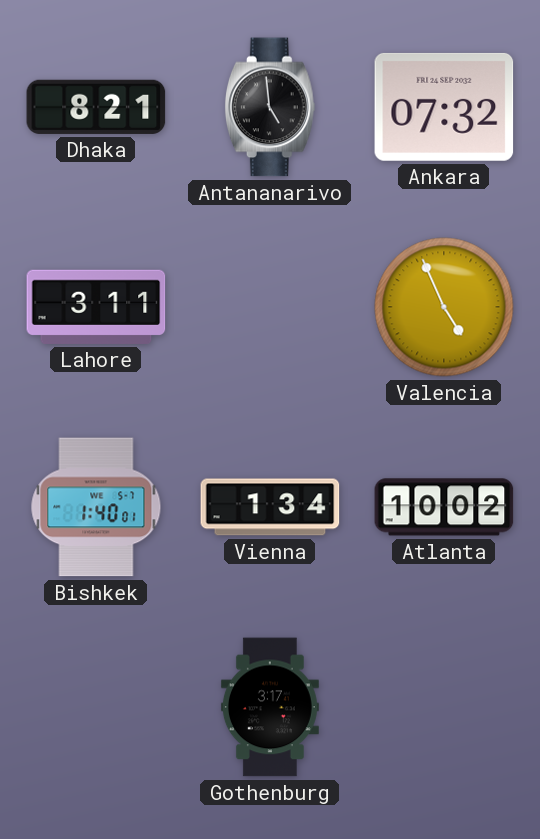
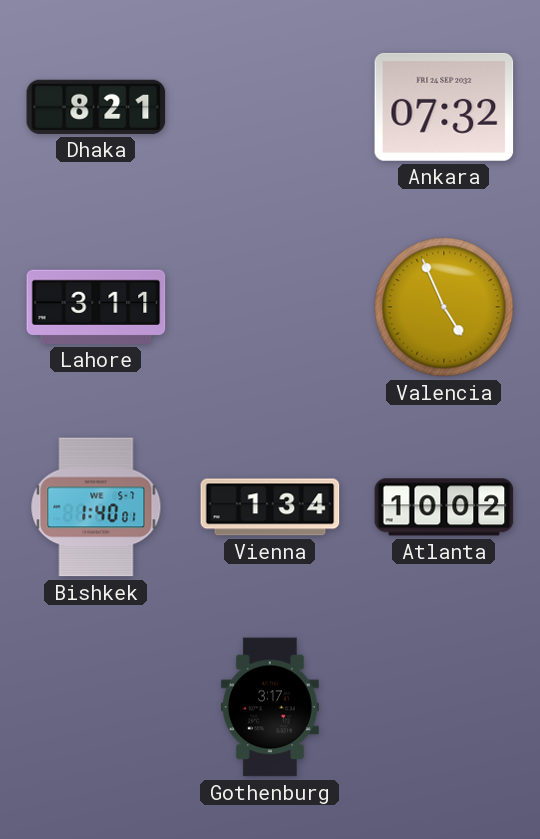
Antananarivo: 4:59 -> none (270, 107)
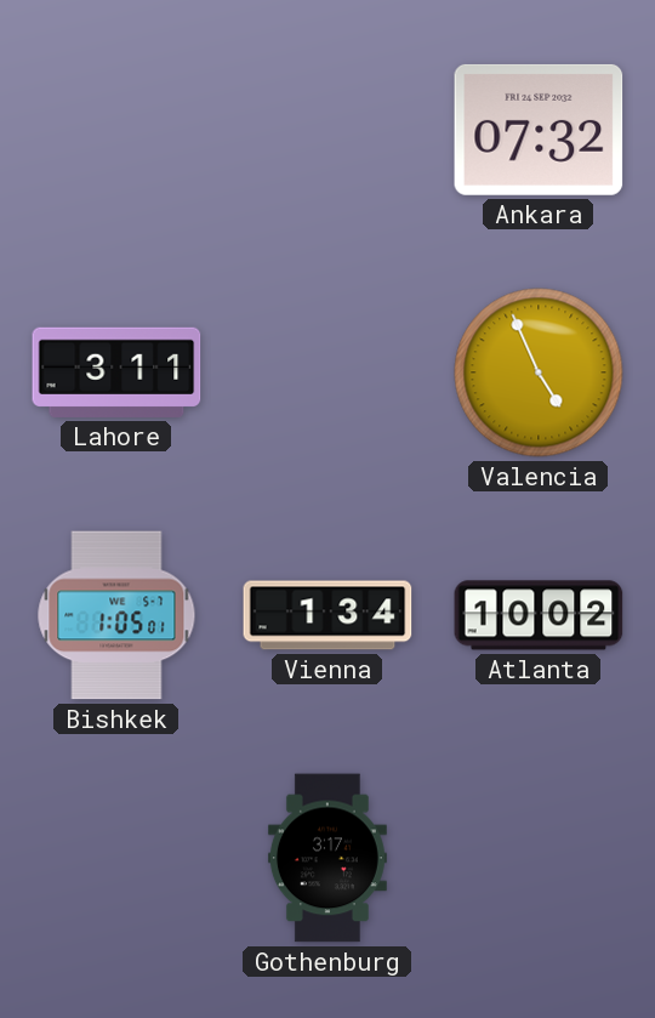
Dhaka: 8:21 -> none (96, 107)
Bishkek: 1:40 -> 1:05 (116, 615)
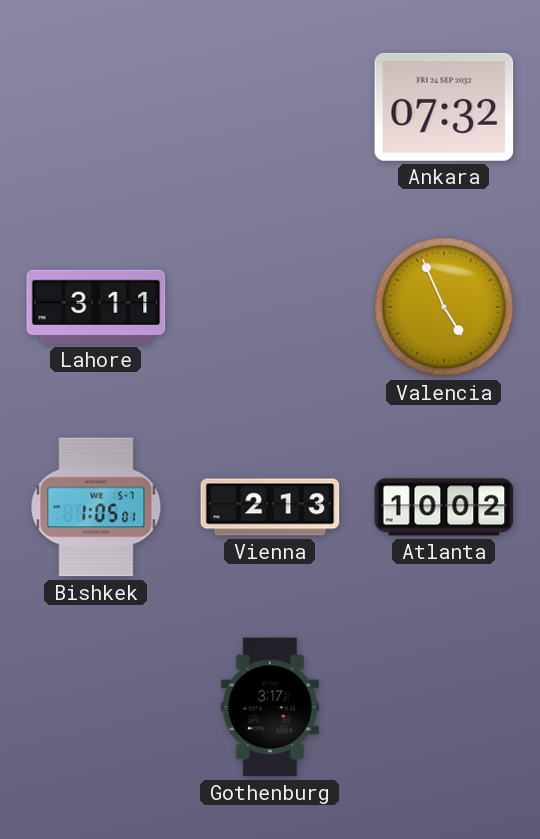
Vienna: 1:34 -> 2:13 (270, 507)
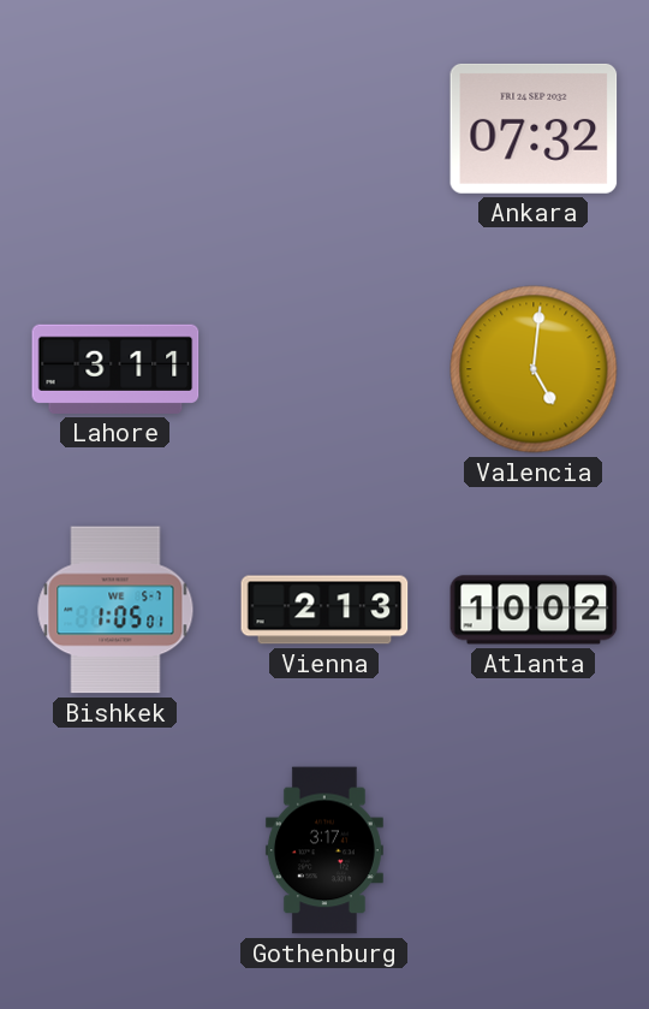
Valencia: 4:56 -> 5:01 (534, 369)
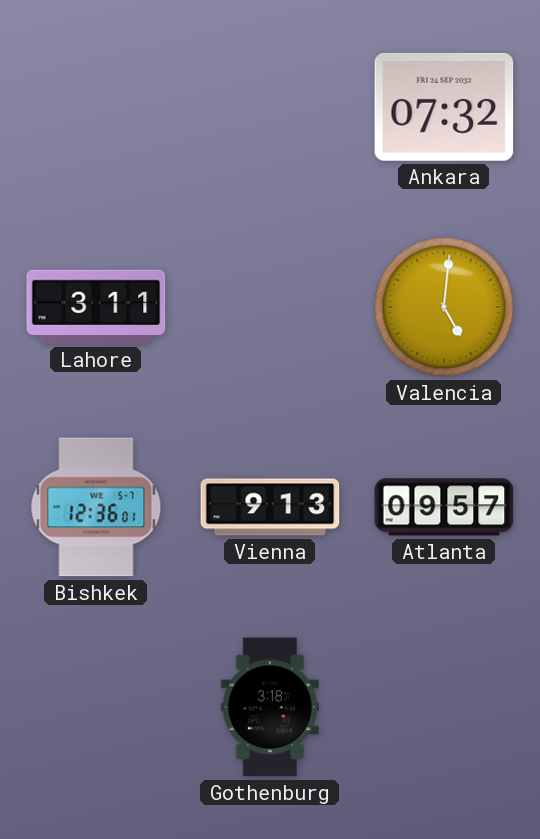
Bishkek: 1:05 -> 12:36 (96, 507)
Vienna: 2:13 -> 9:13 (270, 507)
Atlanta: 10:02 -> 09:57 (444, 507)
Gothenburg: 3:17 -> 3:18 (270, 707)
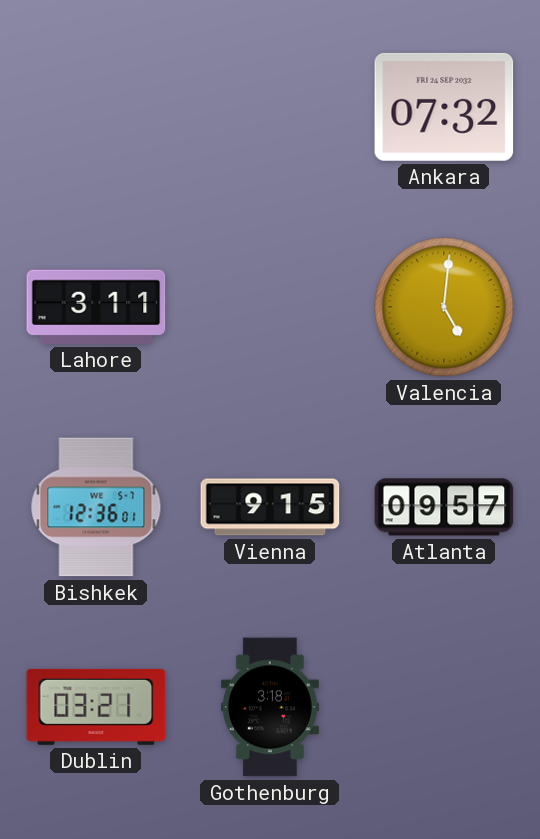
Vienna: 9:13 -> 9:15 (270, 507)
Dublin: none -> 03:21 (96, 707)
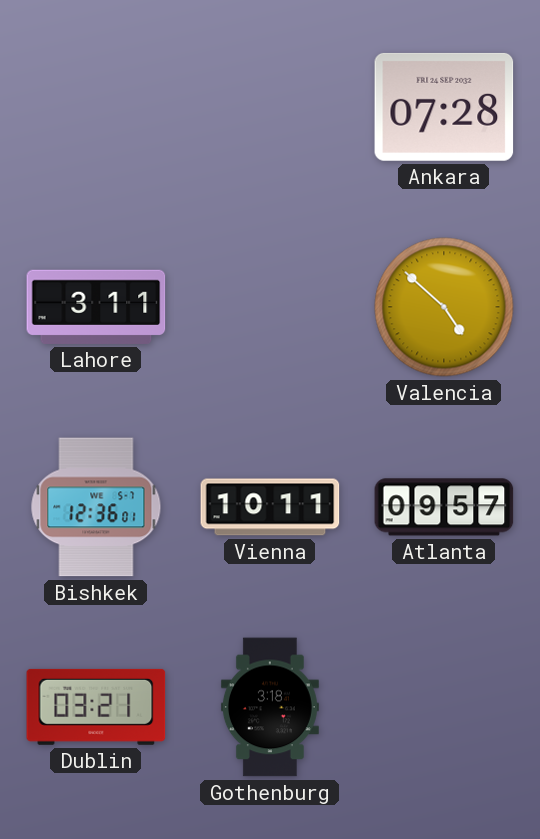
Ankara: 07:32 -> 07:28 (444, 107)
Valencia: 5:01 -> 4:52 (444, 307)
Vienna: 9:15 -> 10:11 (270, 507)
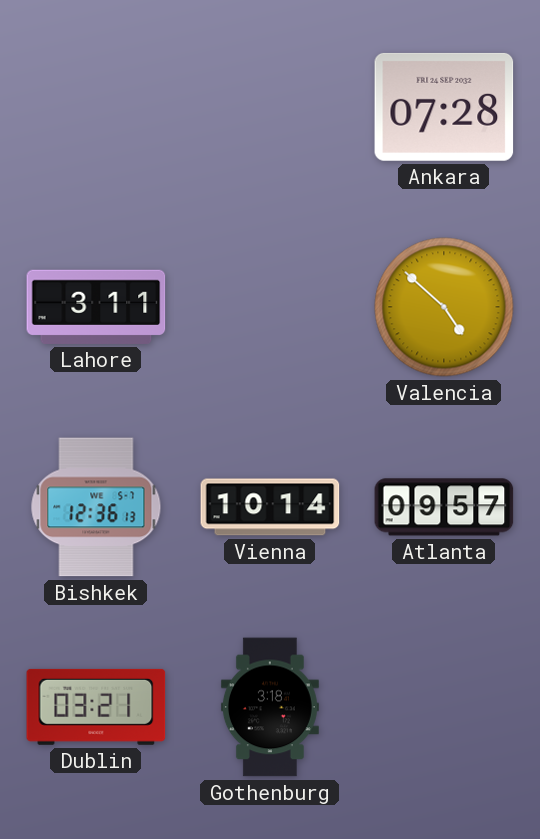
Bishkek: 12:36:01 -> 12:36:13 (96, 507)
Vienna: 10:11 -> 10:14 (270, 507)
